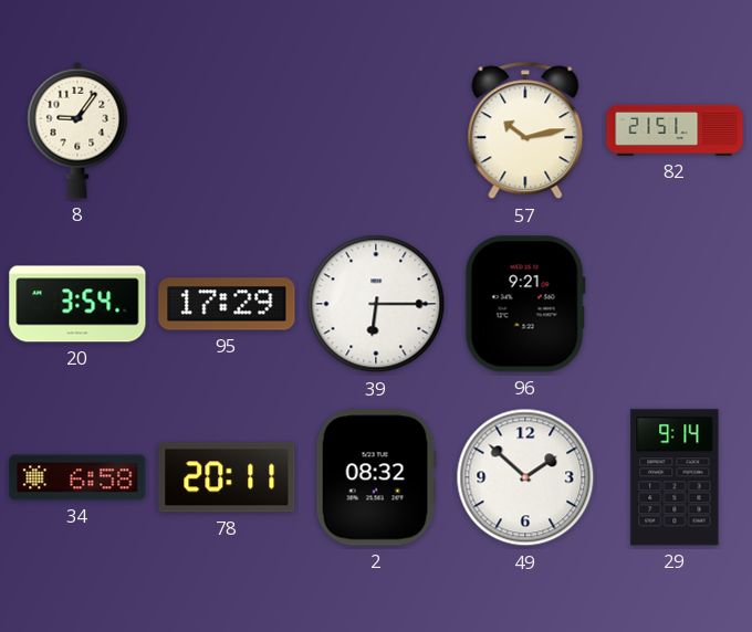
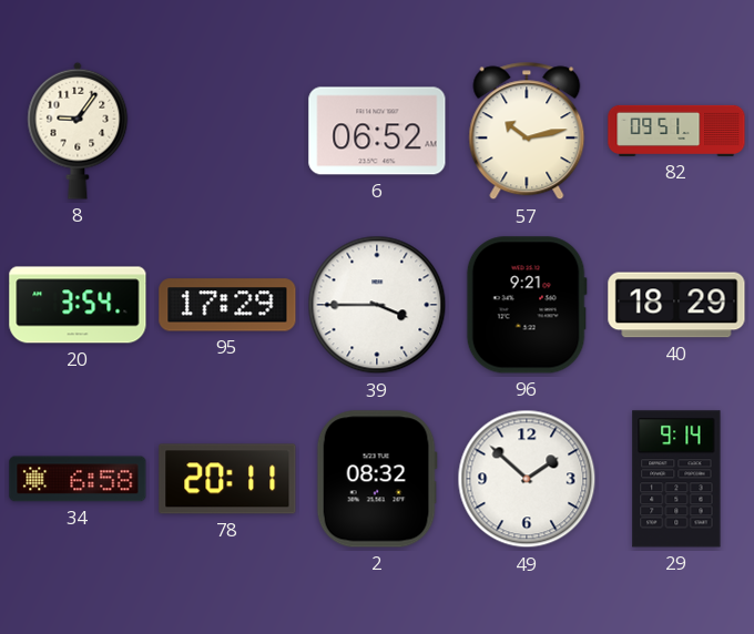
6: none -> 06:52 (377, 131)
82: 21:51 -> 09:51 (676, 131)
39: 6:15 -> 3:45 (377, 305)
40: none -> 18:29 (676, 305)
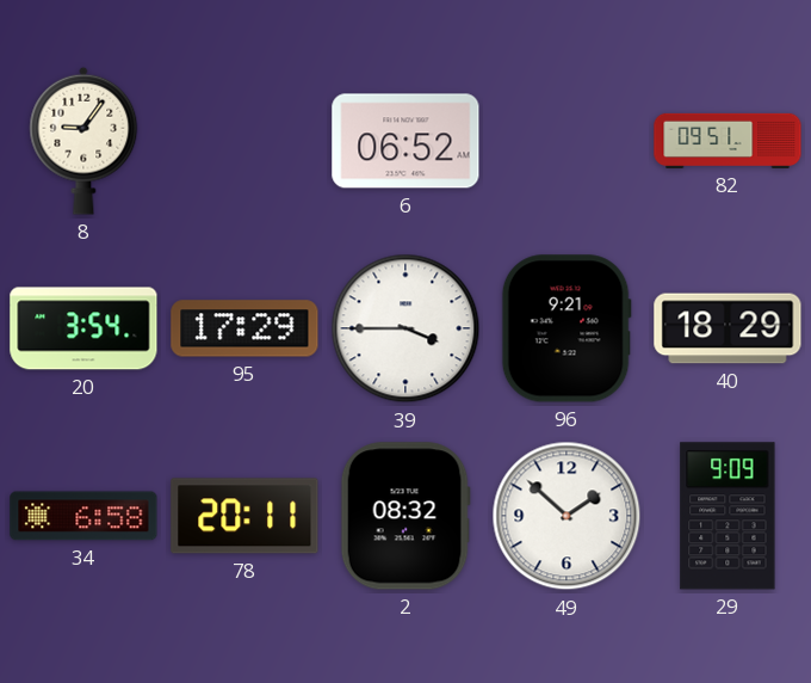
57: 10:13 -> none (527, 131)
29: 9:14 -> 9:09 (728, 516)
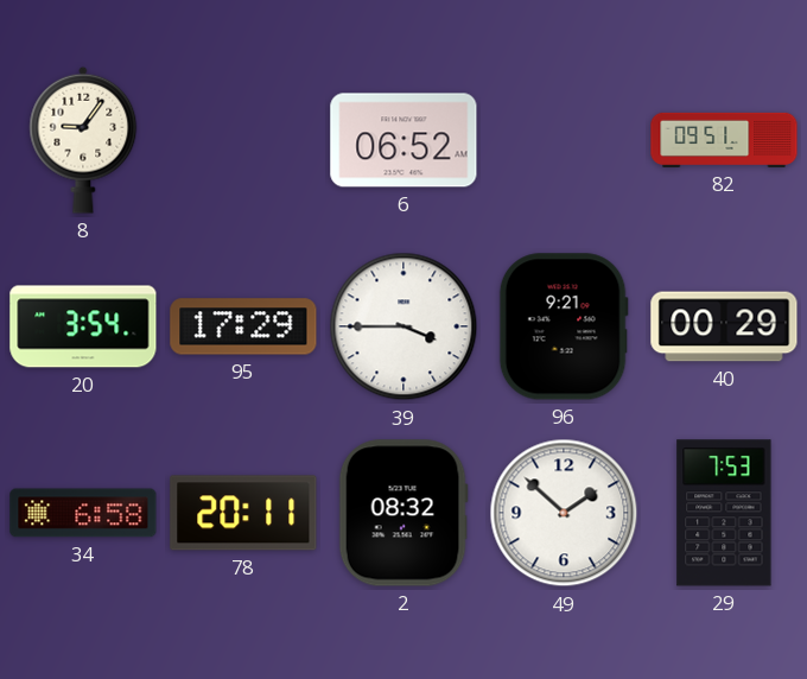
40: 18:29 -> 00:29 (724, 326)
29: 9:09 -> 7:53 (724, 513)
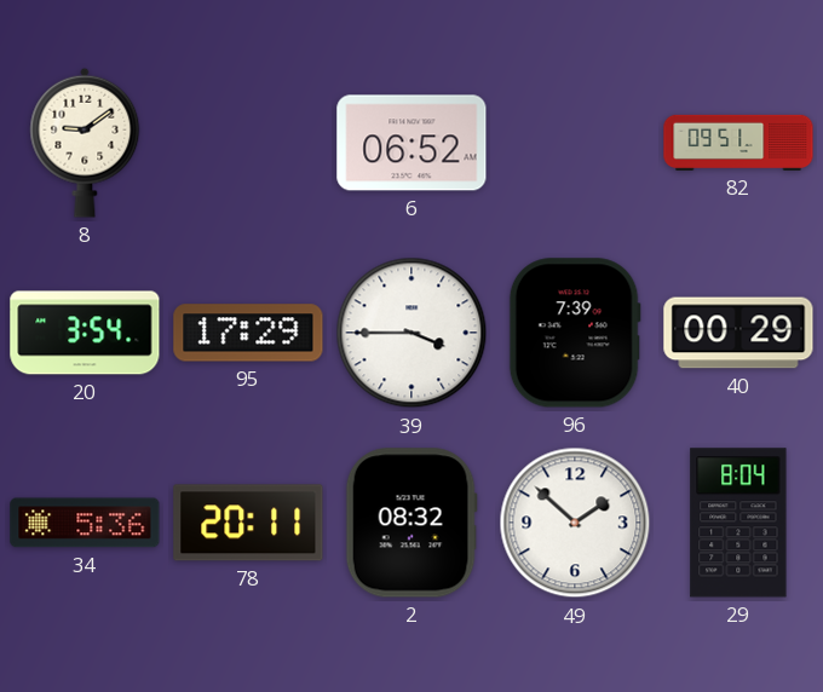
8: 9:06 -> 9:09 (85, 143)
96: 9:21 -> 7:39 (575, 333)
34: 6:58 -> 5:36 (85, 523)
29: 7:53 -> 8:04 (738, 523)
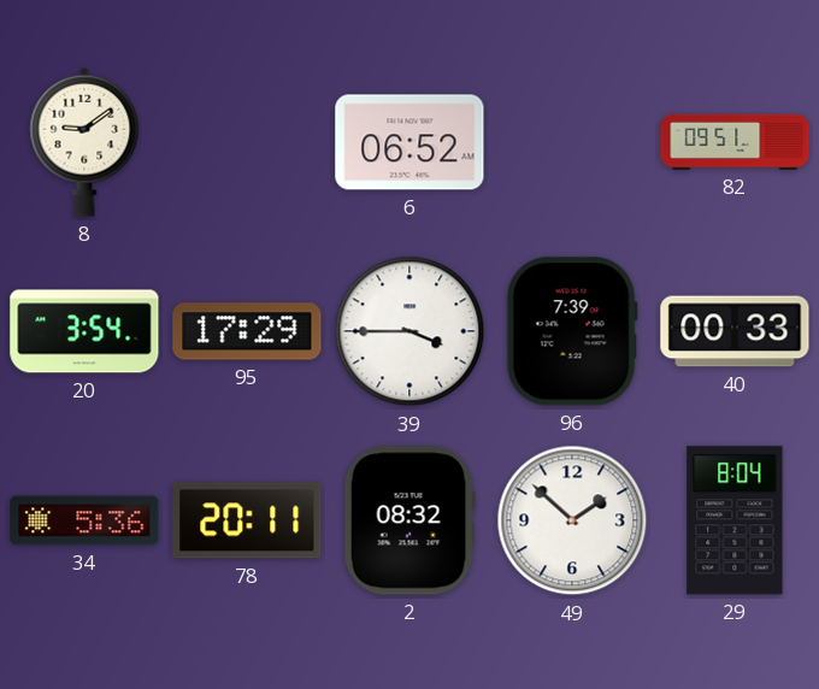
40: 00:29 -> 00:33 (735, 331)
